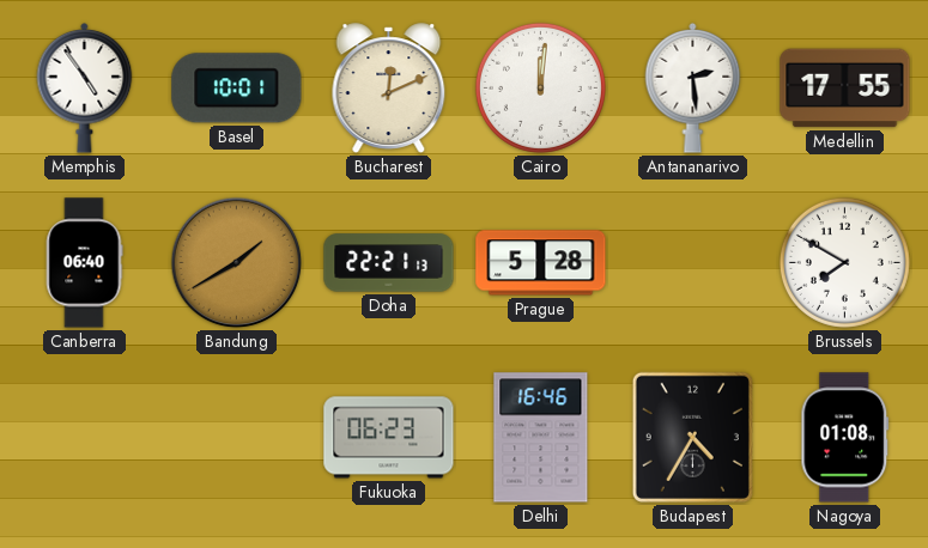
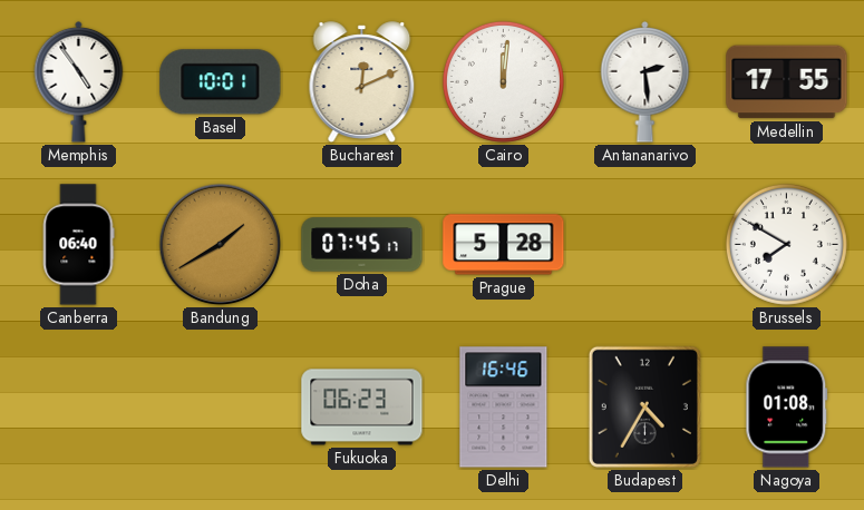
Doha: 22:21 -> 07:45 (362, 245)
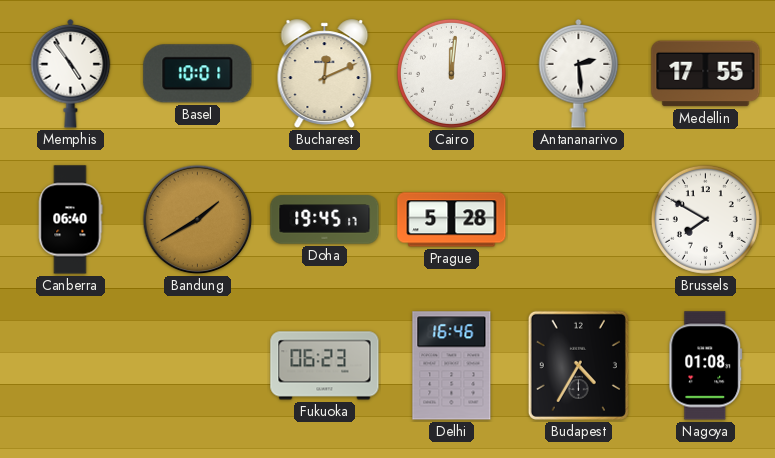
Doha: 07:45 -> 19:45 (325, 220)
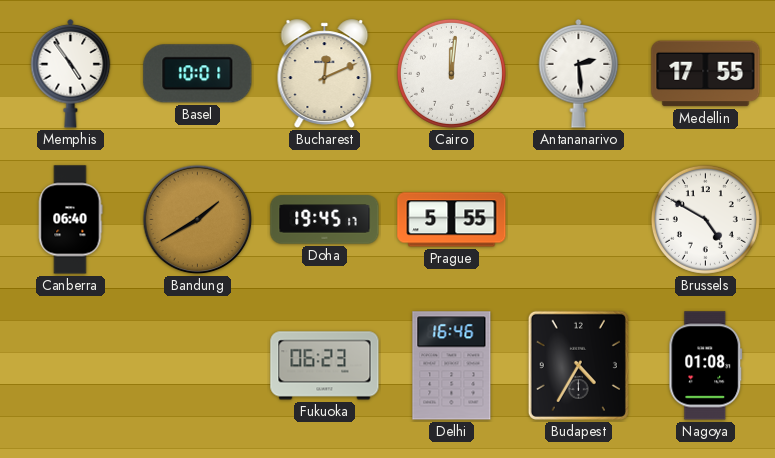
Prague: 5:28 -> 5:55 (452, 220)
Brussels: 7:50 -> 4:50 (705, 219)
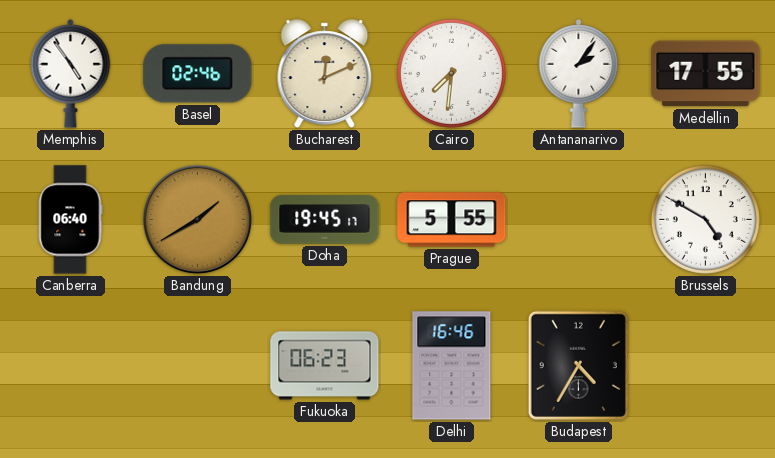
Basel: 10:01 -> 02:46 (198, 74)
Cairo: 12:01 -> 7:31 (451, 73)
Antananarivo: 2:29 -> 2:06 (579, 74)
Nagoya: 01:08 -> none (706, 366)
